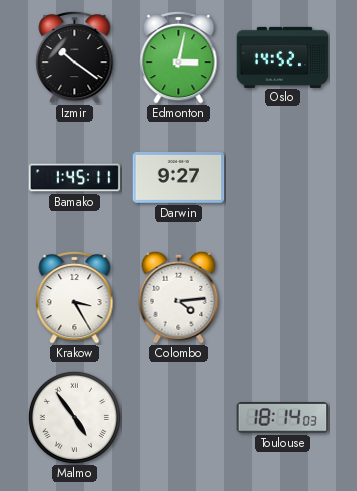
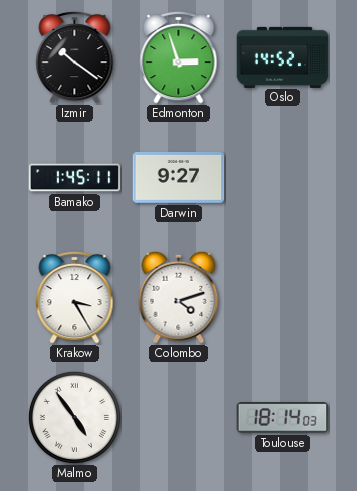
Edmonton: 3:02 -> 2:57 (179, 57)
Colombo: 4:14 -> 4:12 (179, 297)
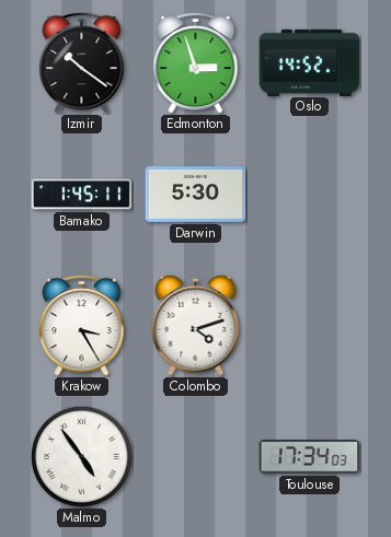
Darwin: 9:27 -> 5:30 (196, 194)
Toulouse: 18:14 -> 17:34 (310, 457)
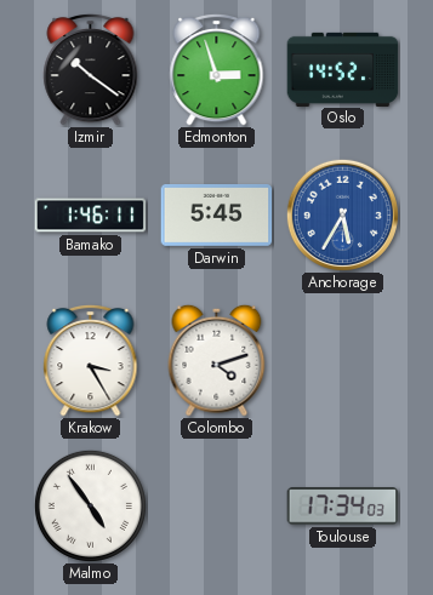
Bamako: 1:45 -> 1:46 (91, 216)
Darwin: 5:30 -> 5:45 (217, 214)
Anchorage: none -> 5:35 (342, 214)
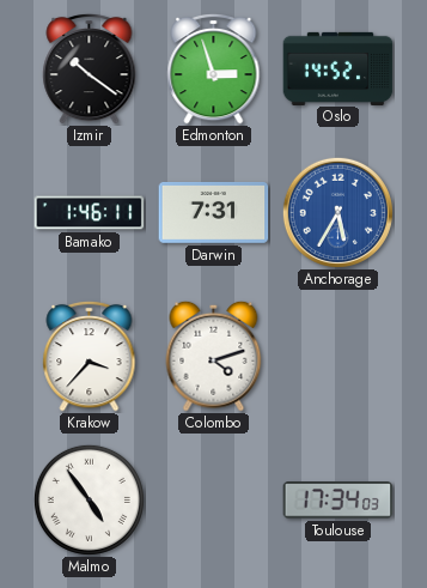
Darwin: 5:45 -> 7:31 (214, 212)
Krakow: 3:25 -> 3:37 (90, 356)
